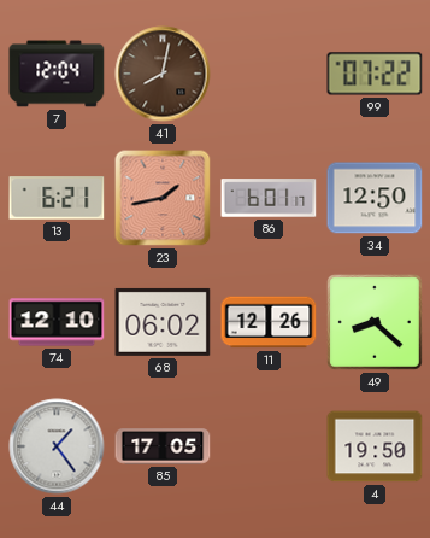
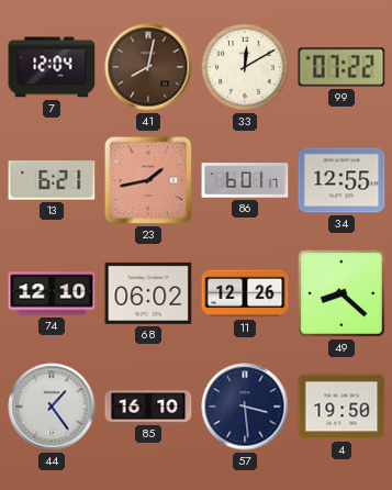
33: none -> 12:10 (245, 67)
34: 12:50 -> 12:55 (341, 180)
85: 17:05 -> 16:10 (148, 407)
57: none -> 3:29 (245, 407)
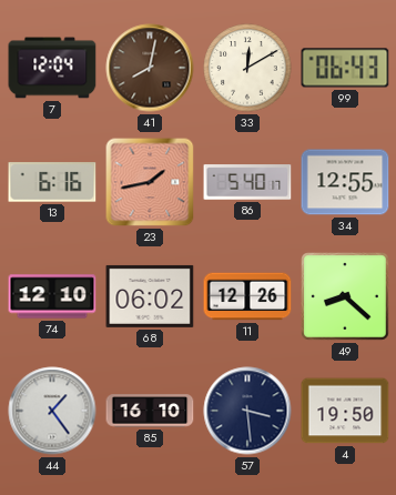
99: 07:22 -> 06:43 (345, 68)
13: 6:21 -> 6:16 (52, 182)
86: 6:01 -> 5:40 (247, 182)
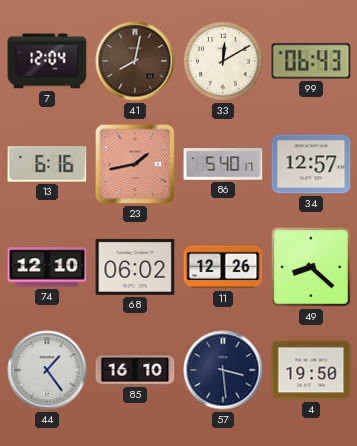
34: 12:55 -> 12:57 (311, 164)
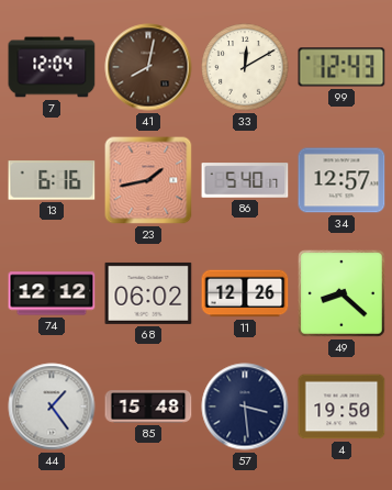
99: 06:43 -> 12:43 (341, 67)
74: 12:10 -> 12:12 (52, 293)
85: 16:10 -> 15:48 (148, 407)
